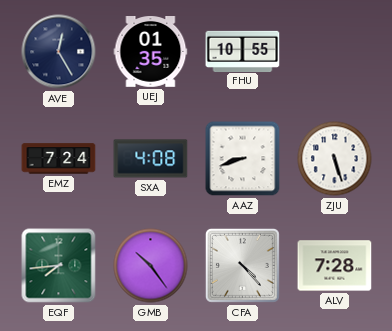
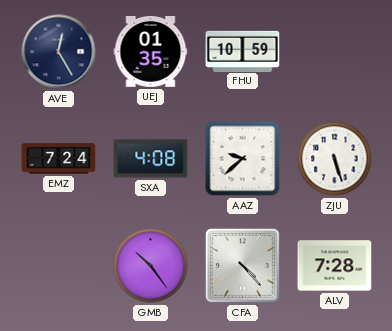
FHU: 10:55 -> 10:59 (243, 51)
AAZ: 8:42 -> 9:38 (243, 159)
EQF: 7:44 -> none (59, 266)
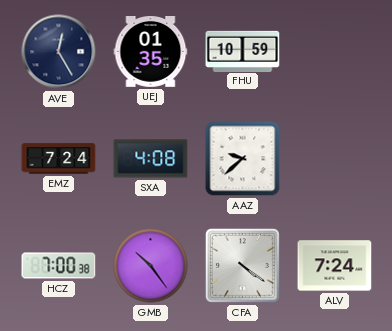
ZJU: 5:27 -> none (335, 159)
HCZ: none -> 7:00 (59, 266)
CFA: 4:23 -> 4:21 (242, 265)
ALV: 7:28 -> 7:24 (335, 266)
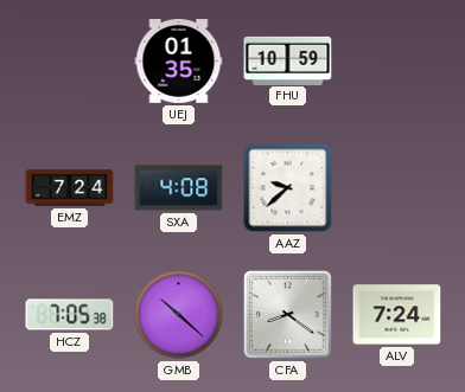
AVE: 12:25 -> none (59, 52)
HCZ: 7:00 -> 7:05 (70, 315)
GMB: 10:24 -> 10:22 (179, 315)
CFA: 4:21 -> 8:21 (287, 314)
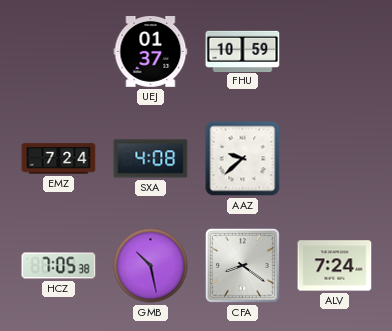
UEJ: 01:35 -> 01:37 (151, 52)
GMB: 10:22 -> 10:28 (151, 266)
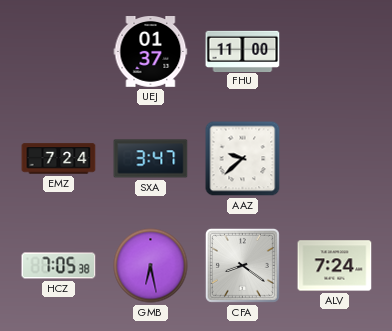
FHU: 10:59 -> 11:00 (243, 51)
SXA: 4:08 -> 3:47 (151, 159)
GMB: 10:28 -> 6:28 (151, 266)
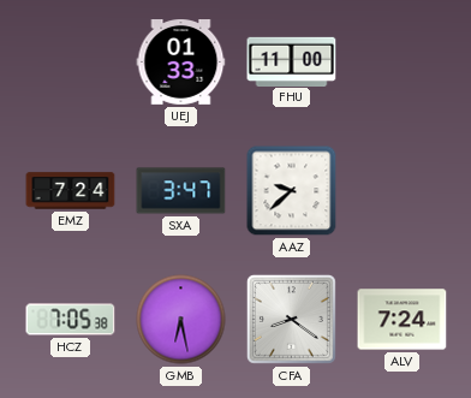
UEJ: 01:37 -> 01:33 (181, 63)
